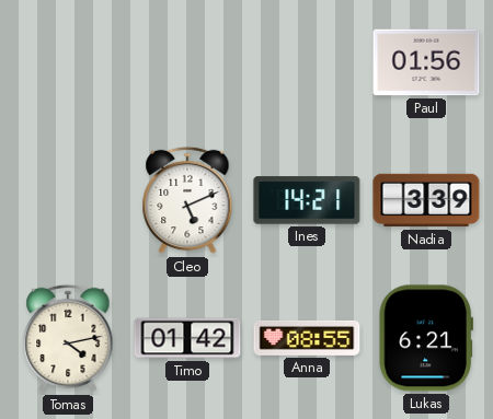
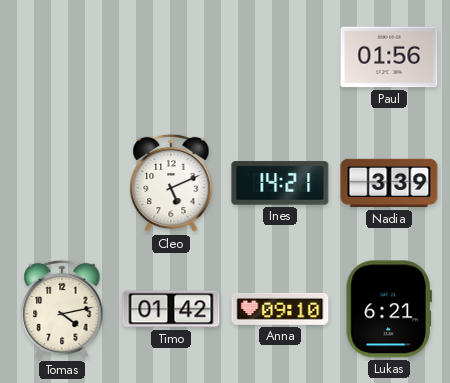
Anna: 08:55 -> 09:10 (280, 309)
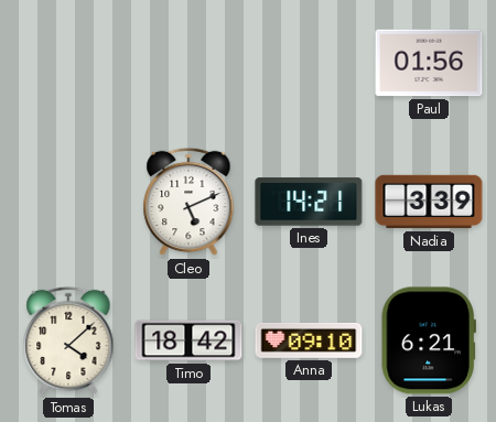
Tomas: 4:13 -> 4:08 (68, 340)
Timo: 01:42 -> 18:42 (188, 340)
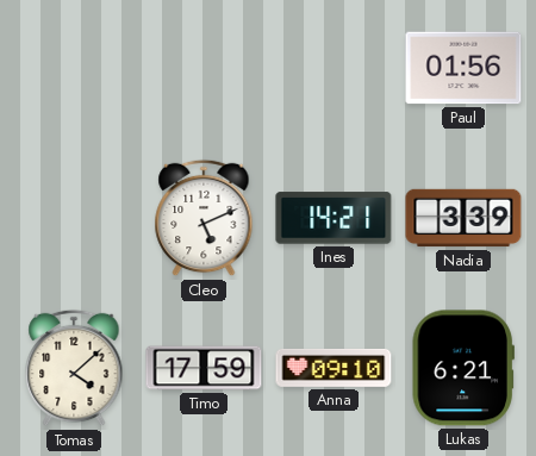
Timo: 18:42 -> 17:59 (204, 368)
